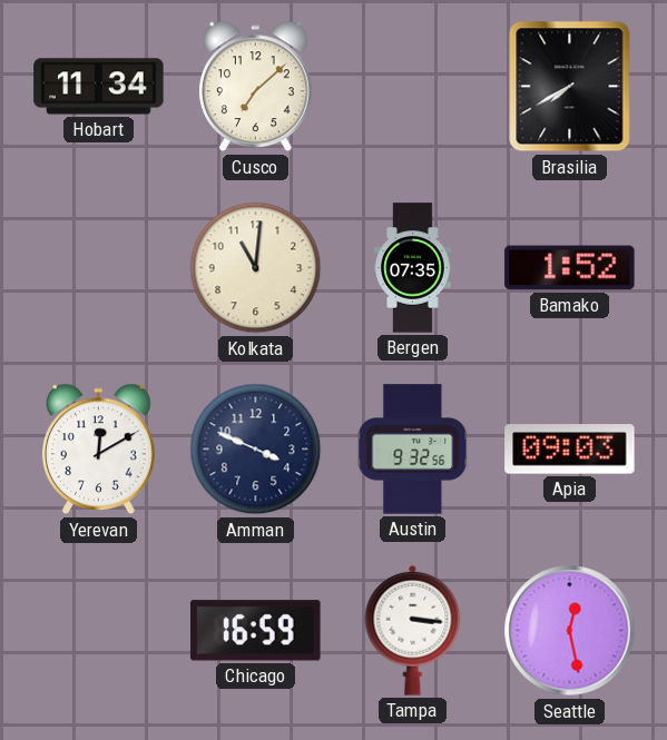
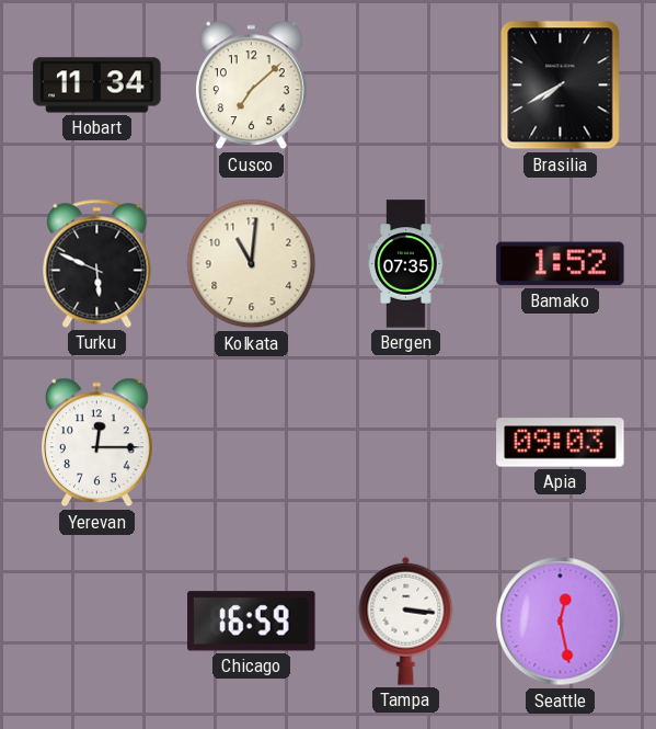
Turku: none -> 5:49 (97, 263)
Yerevan: 12:10 -> 12:15 (97, 443)
Amman: 3:49 -> none (256, 450)
Austin: 9:32 -> none (413, 450)
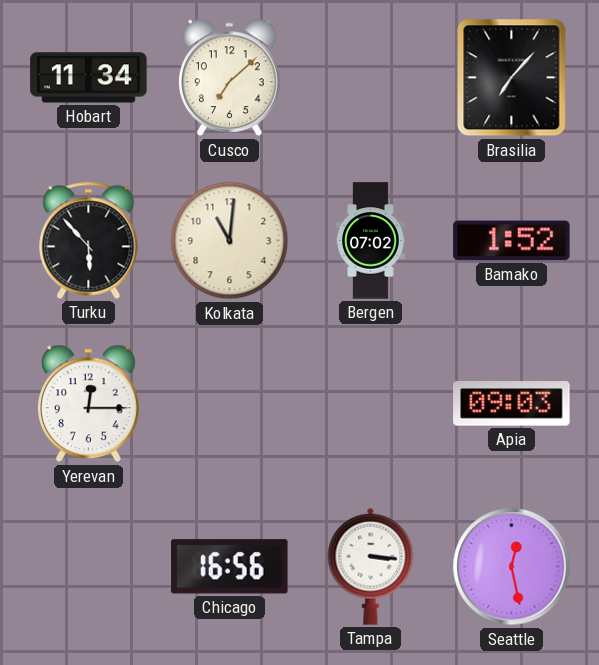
Brasilia: 7:40 -> 7:07 (512, 78)
Turku: 5:49 -> 5:53 (89, 240)
Bergen: 07:35 -> 07:02 (371, 241)
Chicago: 16:59 -> 16:56 (230, 567)
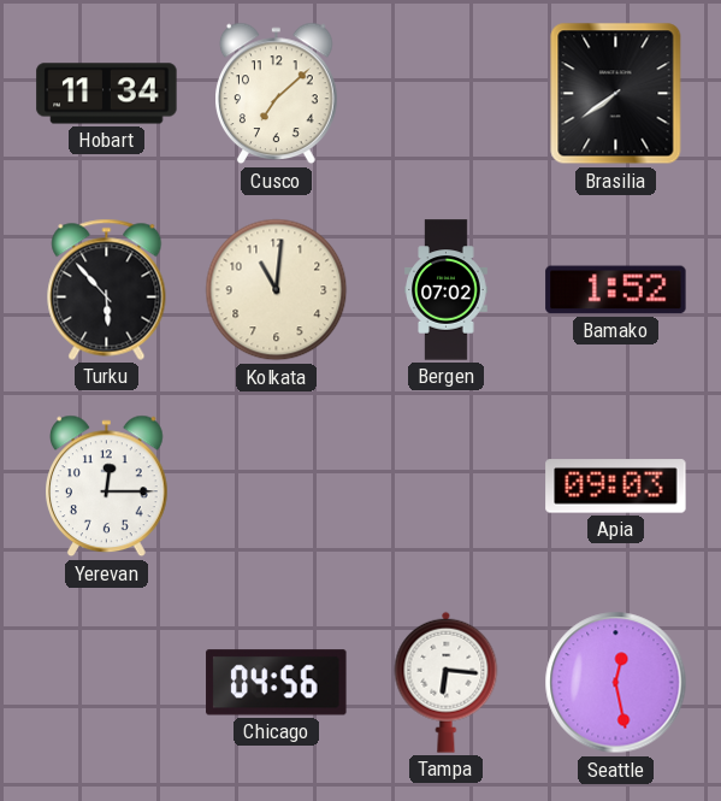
Brasilia: 7:07 -> 7:39 (616, 94)
Chicago: 16:56 -> 04:56 (277, 683)
Tampa: 3:16 -> 6:16 (447, 682)
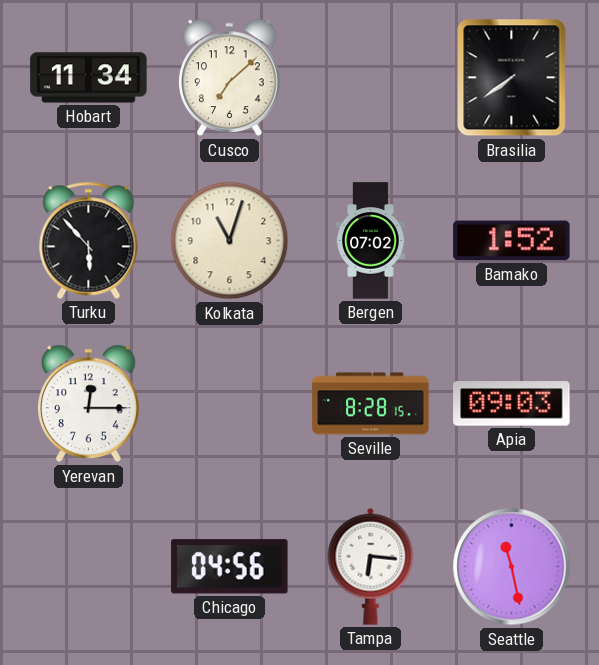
Kolkata: 11:01 -> 11:03 (230, 241)
Seville: none -> 8:28 (371, 404)
Seattle: 12:28 -> 11:28 (512, 567)
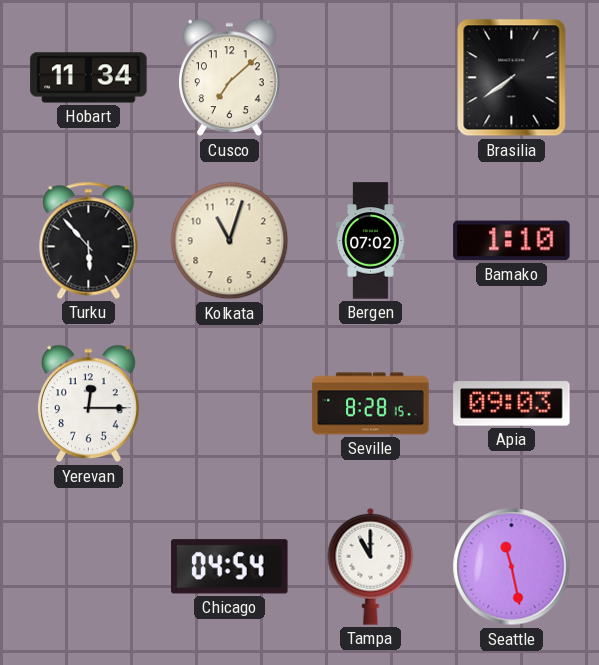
Bamako: 1:52 -> 1:10 (512, 241)
Chicago: 04:56 -> 04:54 (230, 567)
Tampa: 6:16 -> 11:00 (371, 566)
